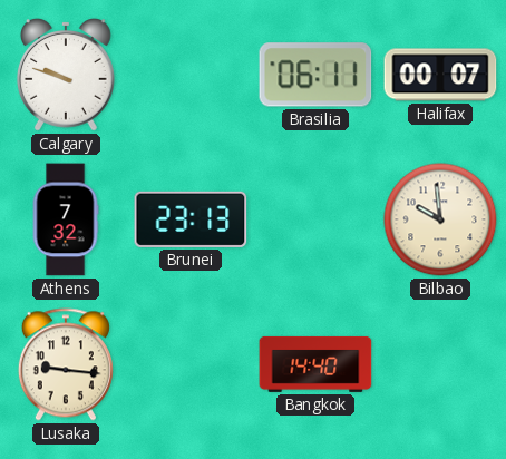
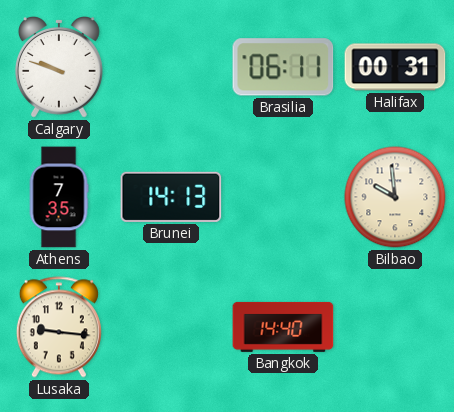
Halifax: 00:07 -> 00:31 (395, 67)
Athens: 7:32 -> 7:35 (59, 197)
Brunei: 23:13 -> 14:13 (171, 197)
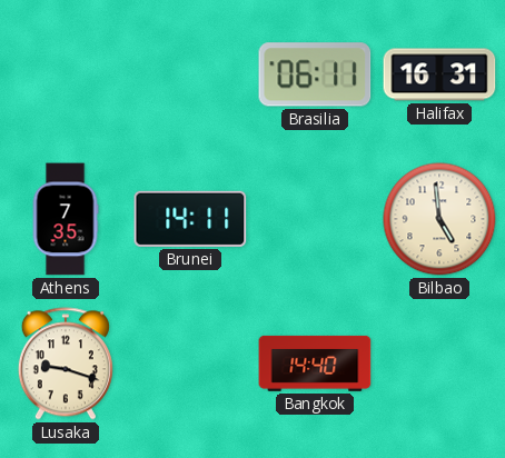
Calgary: 9:48 -> none (59, 68)
Halifax: 00:31 -> 16:31 (439, 74)
Brunei: 14:13 -> 14:11 (190, 219)
Bilbao: 9:59 -> 4:59 (439, 219)
Lusaka: 9:16 -> 9:18 (66, 364)
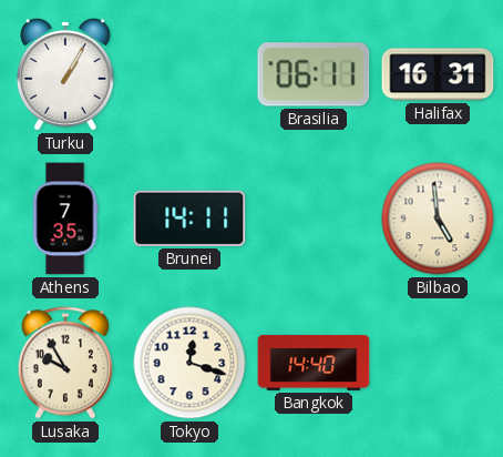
Turku: none -> 1:05 (65, 75)
Lusaka: 9:18 -> 9:55 (65, 363)
Tokyo: none -> 12:18 (189, 363)
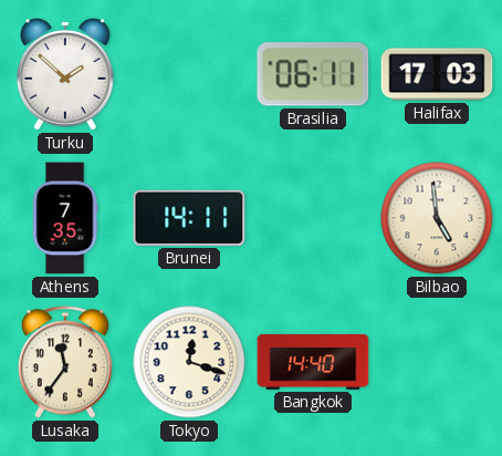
Turku: 1:05 -> 1:52 (65, 75)
Halifax: 16:31 -> 17:03 (437, 74)
Lusaka: 9:55 -> 11:36 (65, 362)
